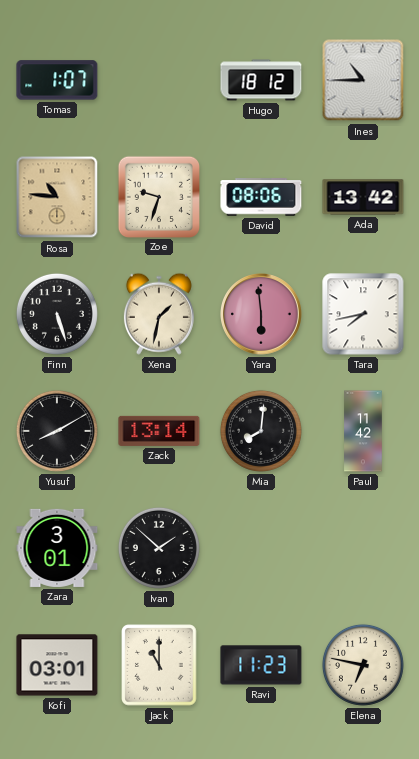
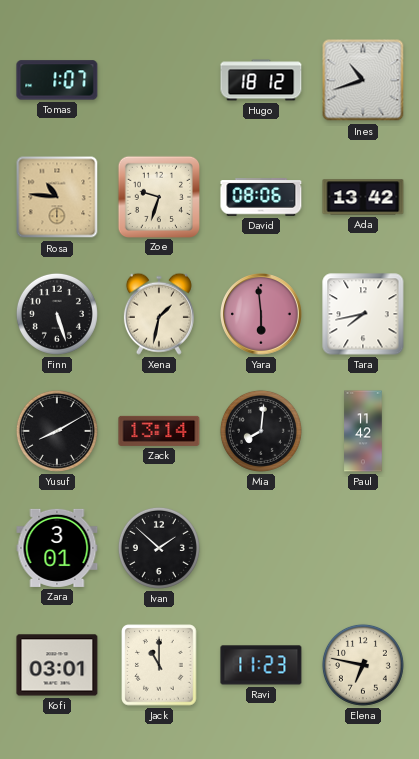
Ines: 10:45 -> 10:42 (363, 80)
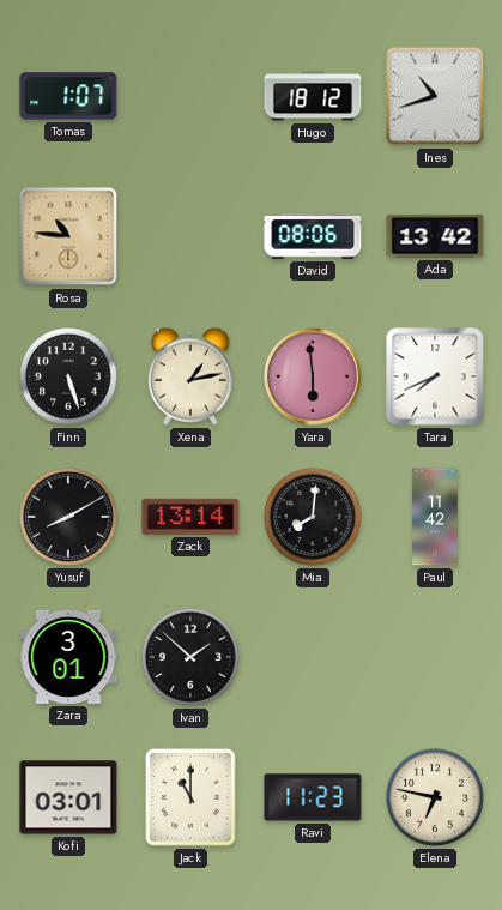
Zoe: 9:33 -> none (158, 196)
Xena: 1:32 -> 1:13 (190, 376)
Tara: 7:43 -> 7:41 (435, 376)
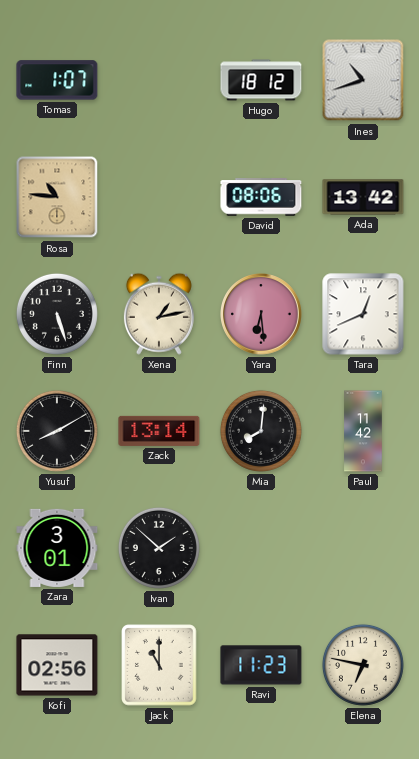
Yara: 5:59 -> 6:29 (262, 315)
Tara: 7:41 -> 12:41 (363, 314)
Kofi: 03:01 -> 02:56 (57, 665)
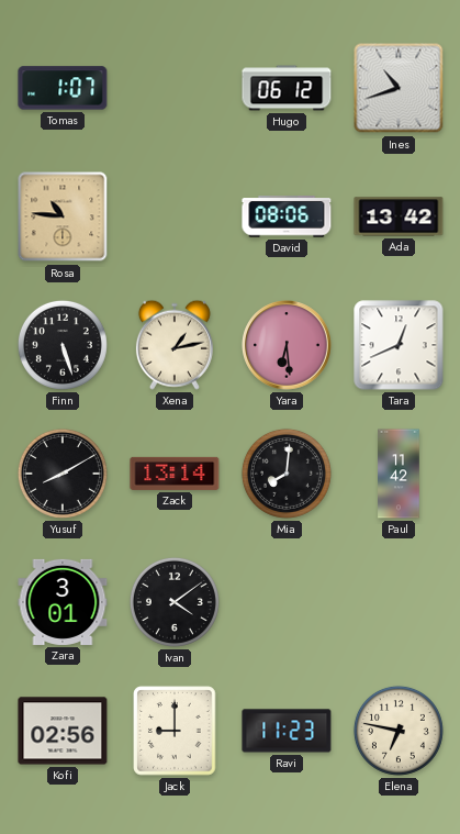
Hugo: 18:12 -> 06:12 (287, 88)
Ivan: 1:52 -> 4:09 (175, 602)
Jack: 11:00 -> 9:00 (175, 731)
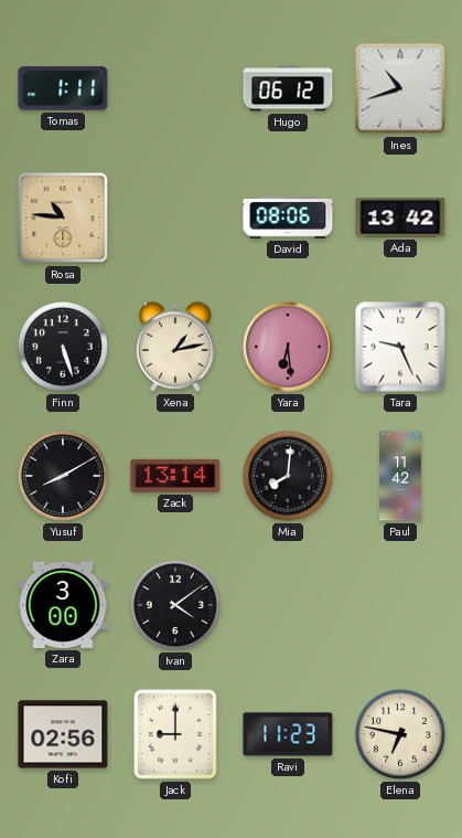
Tomas: 1:07 -> 1:11 (63, 88)
Tara: 12:41 -> 9:26 (400, 347)
Zara: 3:01 -> 3:00 (63, 605)
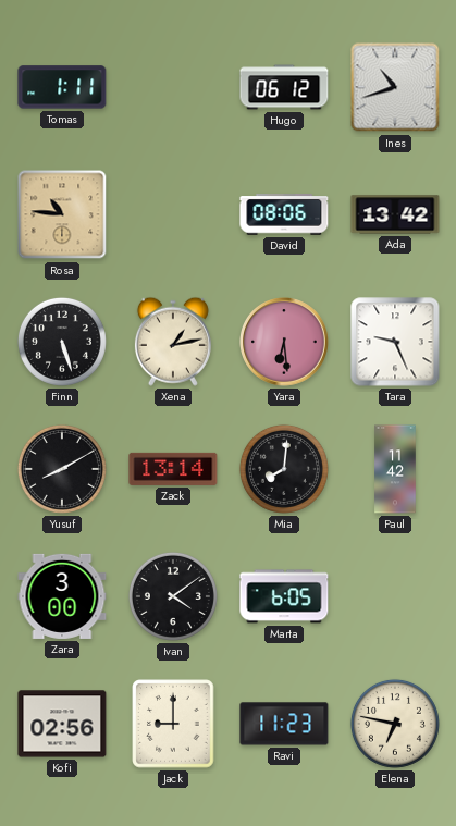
Marta: none -> 6:05 (284, 596)
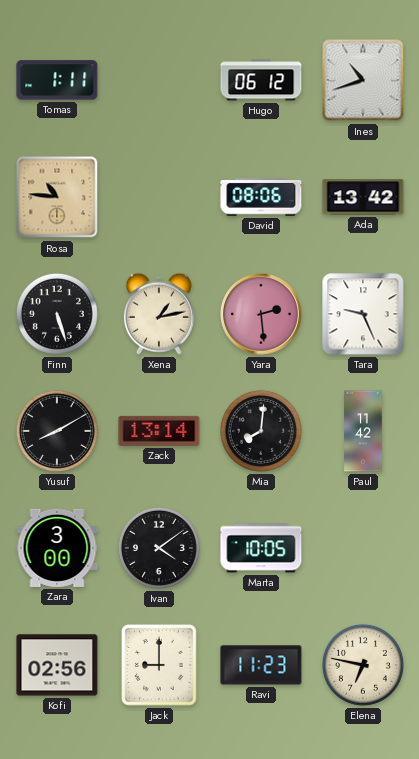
Yara: 6:29 -> 2:29 (262, 315)
Marta: 6:05 -> 10:05 (261, 548)
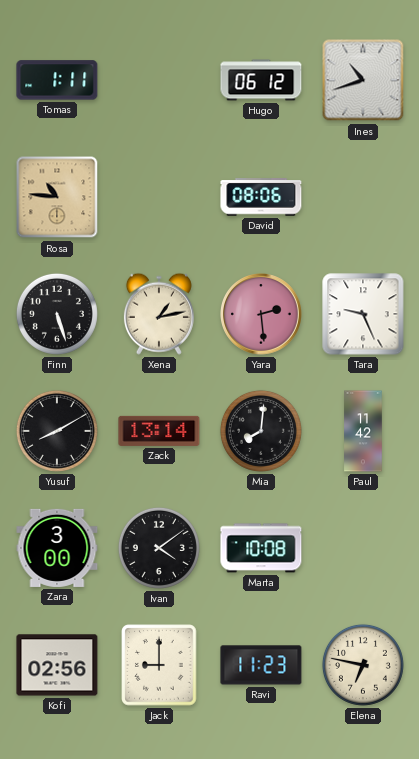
Ada: 13:42 -> none (363, 197)
Marta: 10:05 -> 10:08 (261, 548)
